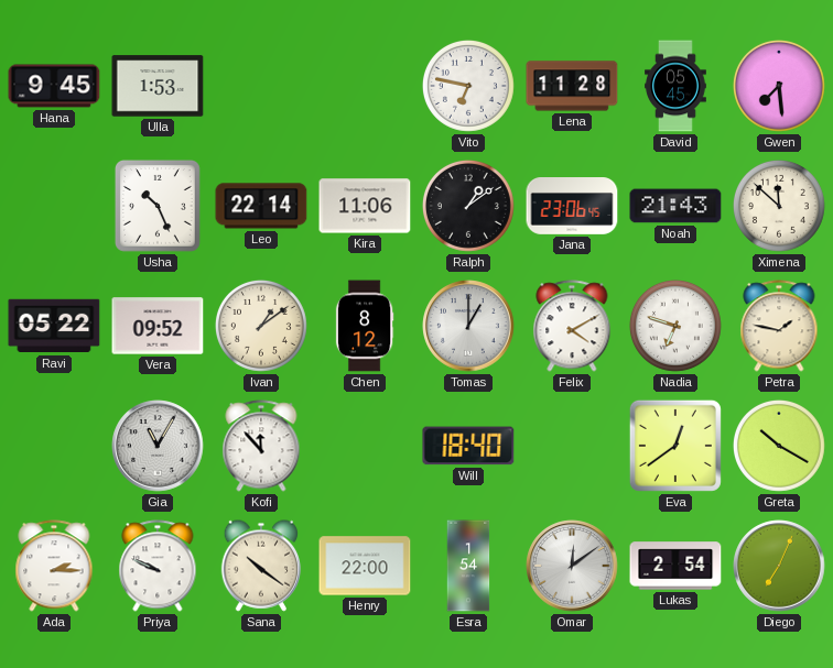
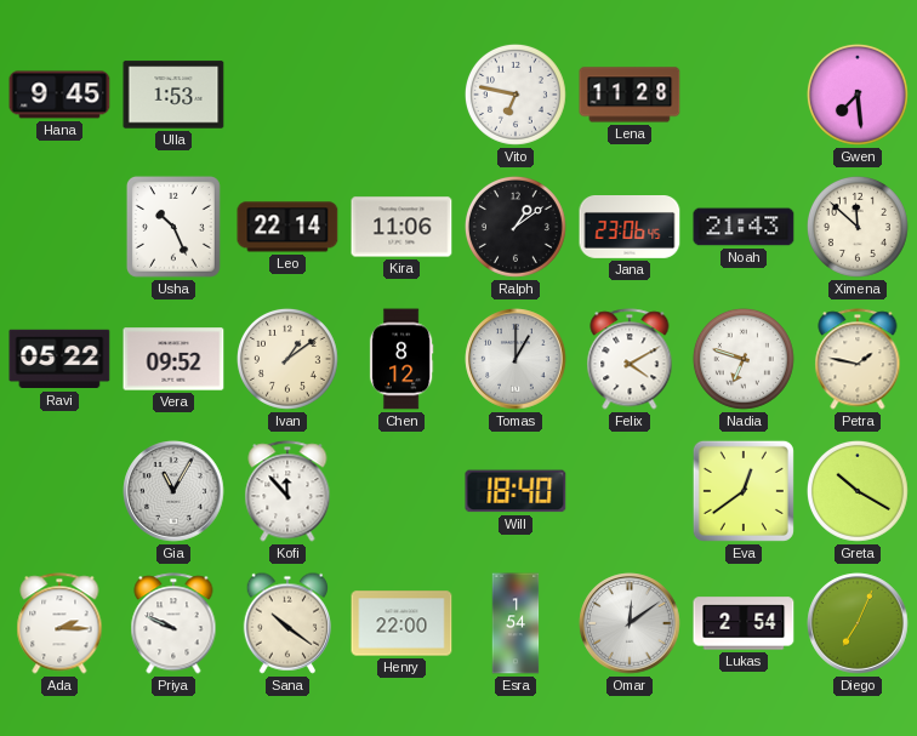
David: 05:45 -> none (675, 86)
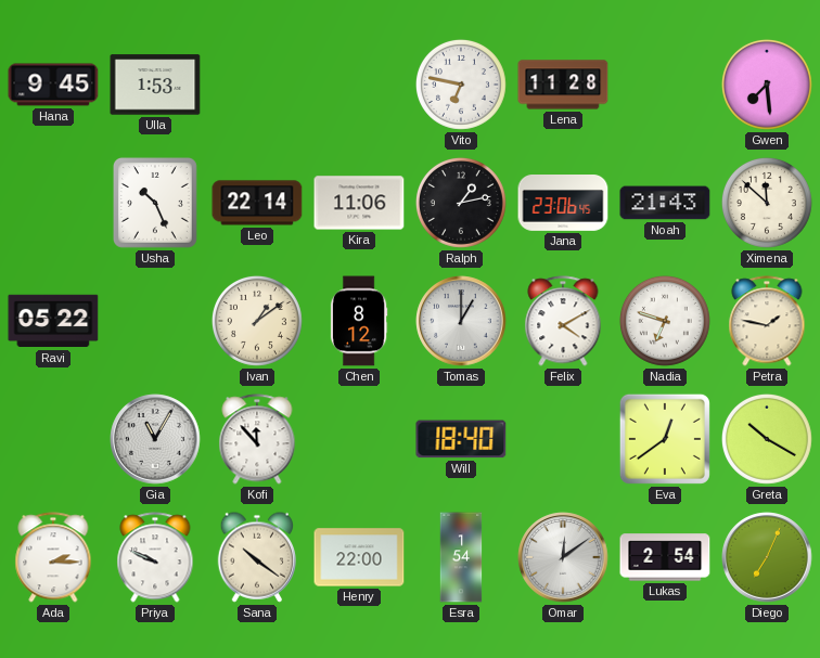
Ralph: 1:09 -> 1:13 (461, 203)
Vera: 09:52 -> none (173, 359)
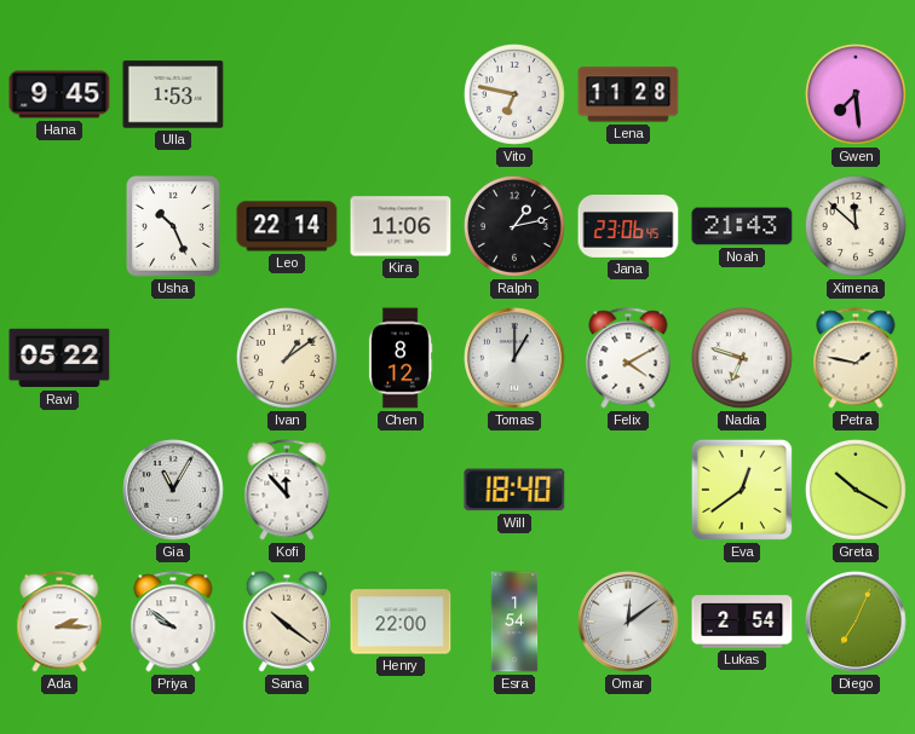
Priya: 9:49 -> 9:51 (173, 622)
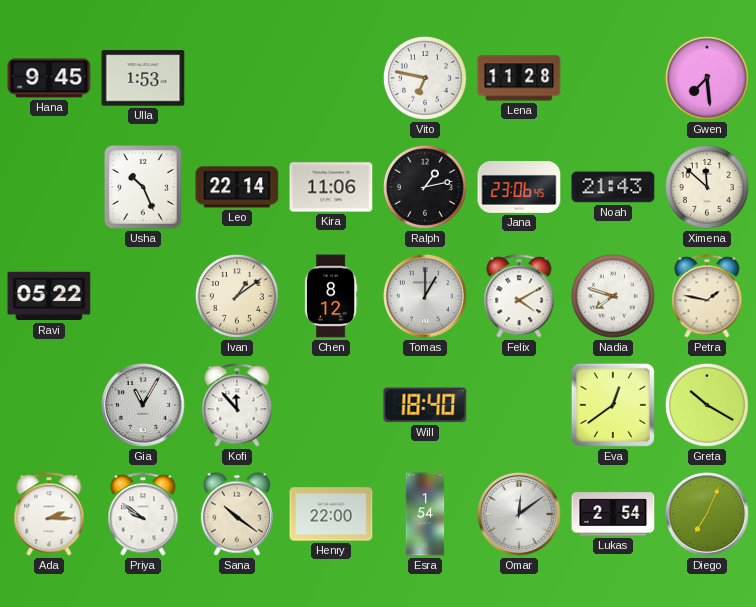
Nadia: 6:48 -> 7:48 (613, 296)
